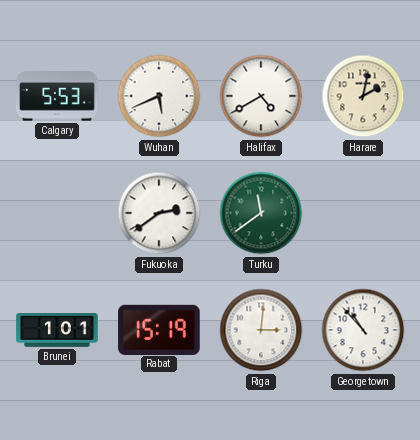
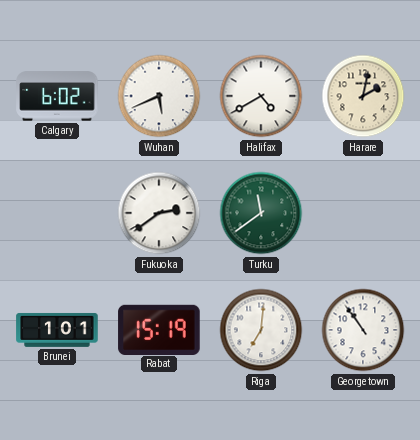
Calgary: 5:53 -> 6:02 (57, 96)
Riga: 3:01 -> 7:01 (261, 330)
Georgetown: 10:53 -> 10:54 (363, 330)
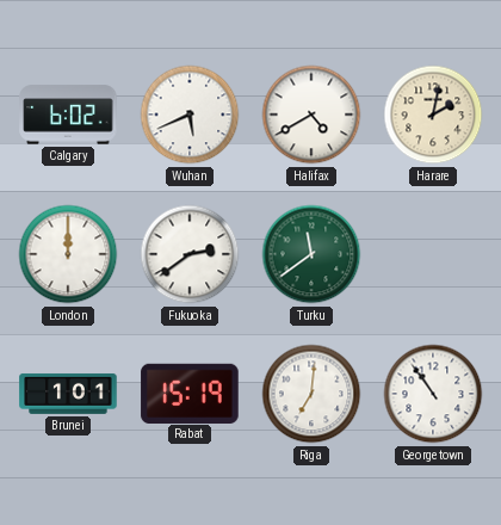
London: none -> 12:00 (68, 254)
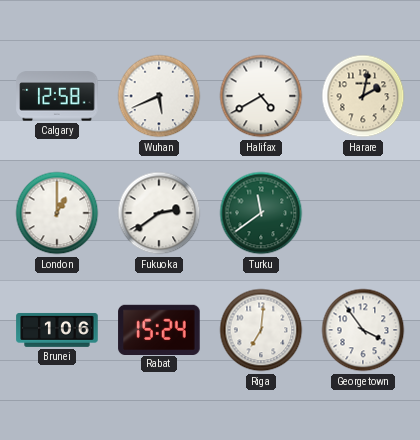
Calgary: 6:02 -> 12:58 (57, 96)
London: 12:00 -> 1:00 (57, 213)
Brunei: 1:01 -> 1:06 (57, 330)
Rabat: 15:19 -> 15:24 (159, 329)
Georgetown: 10:54 -> 3:54 (363, 330)
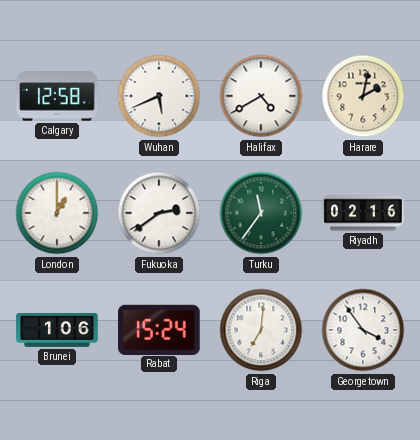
Turku: 11:39 -> 11:36 (261, 213)
Riyadh: none -> 02:16 (363, 213)
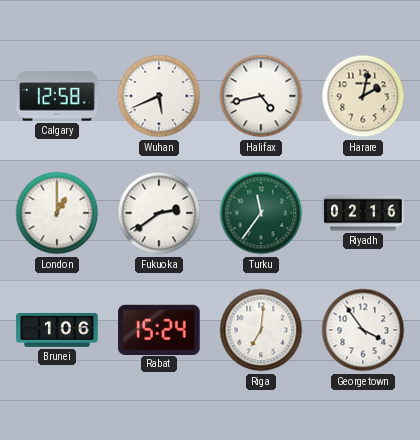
Halifax: 4:40 -> 4:43 (261, 96)
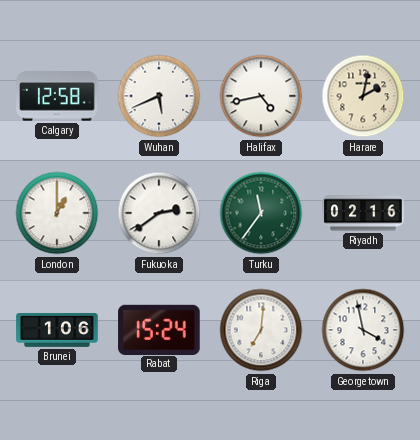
Georgetown: 3:54 -> 3:58 (363, 330)
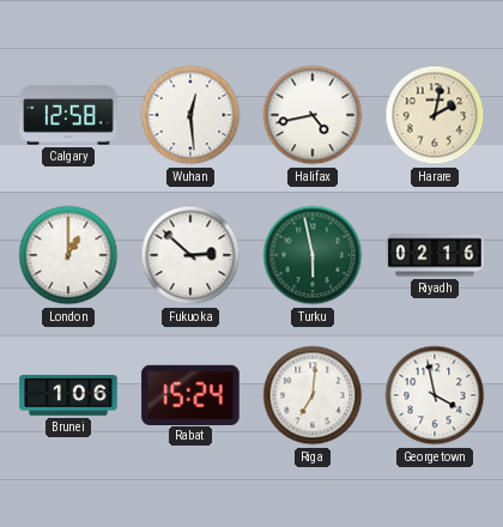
Wuhan: 5:41 -> 12:29 (190, 115)
Fukuoka: 2:39 -> 2:52 (190, 255)
Turku: 11:36 -> 5:58 (313, 255)
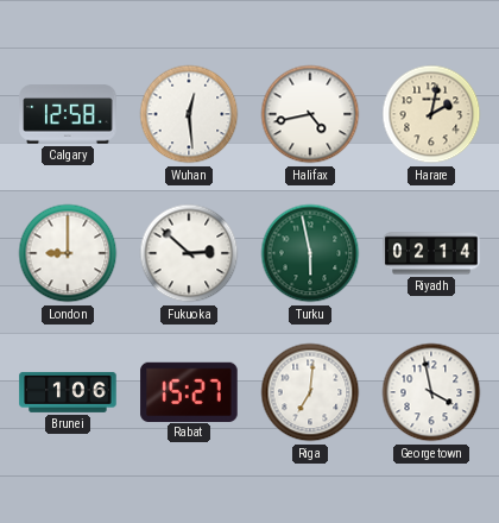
London: 1:00 -> 9:00 (68, 253)
Riyadh: 02:16 -> 02:14 (431, 253)
Rabat: 15:24 -> 15:27 (189, 391)
